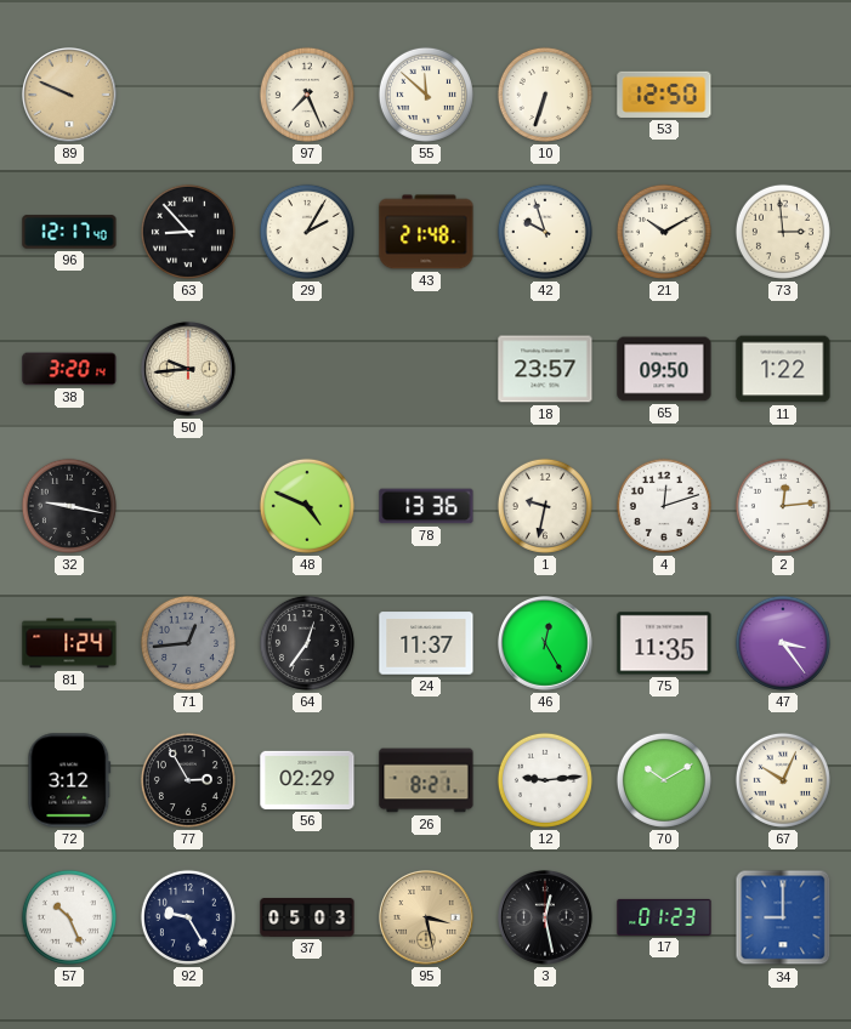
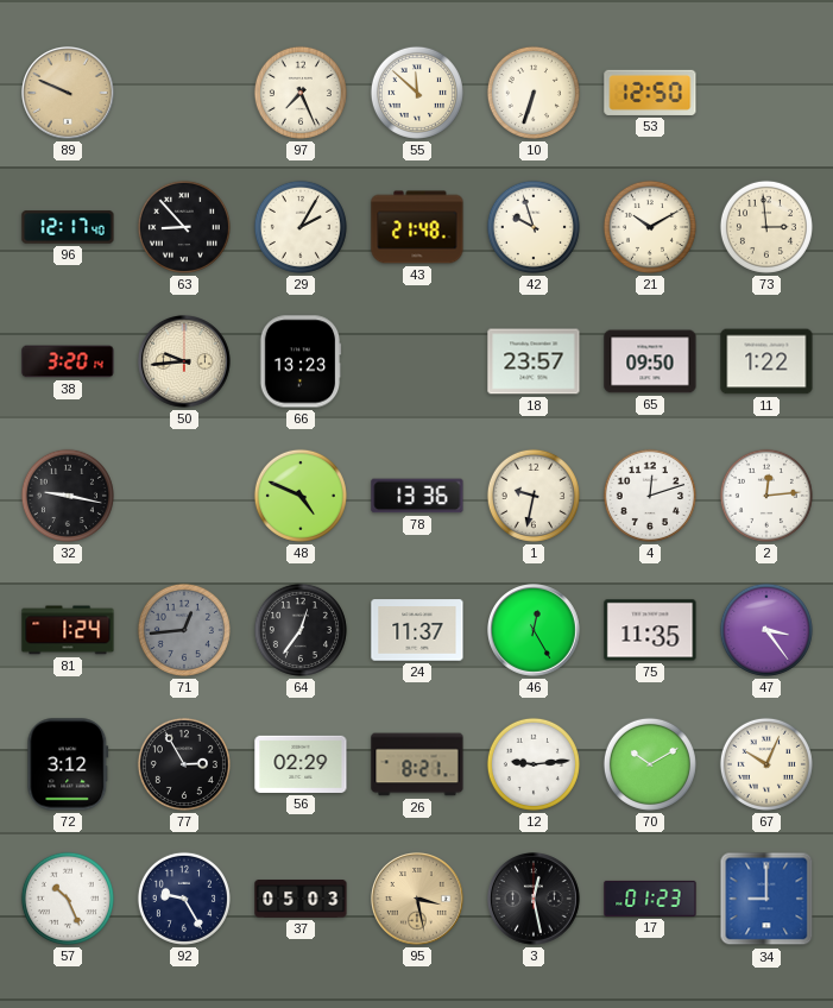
66: none -> 13:23 (301, 361)
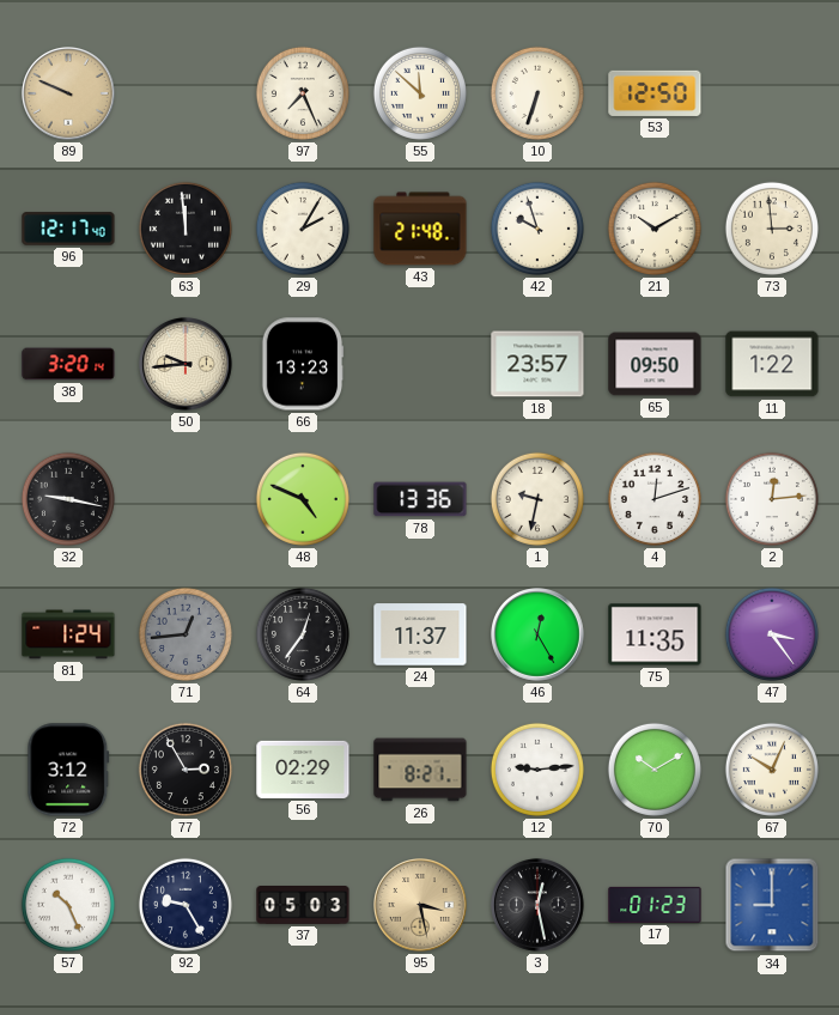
63: 8:53 -> 11:59 (186, 229)
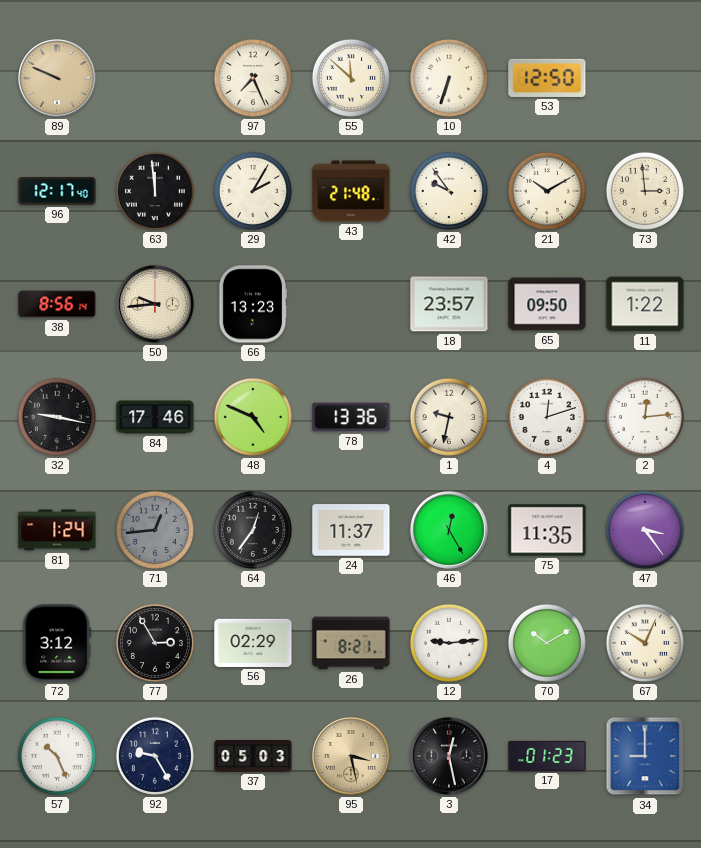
42: 9:57 -> 9:54 (449, 191)
38: 3:20 -> 8:56 (57, 304)
84: none -> 17:46 (155, 417)
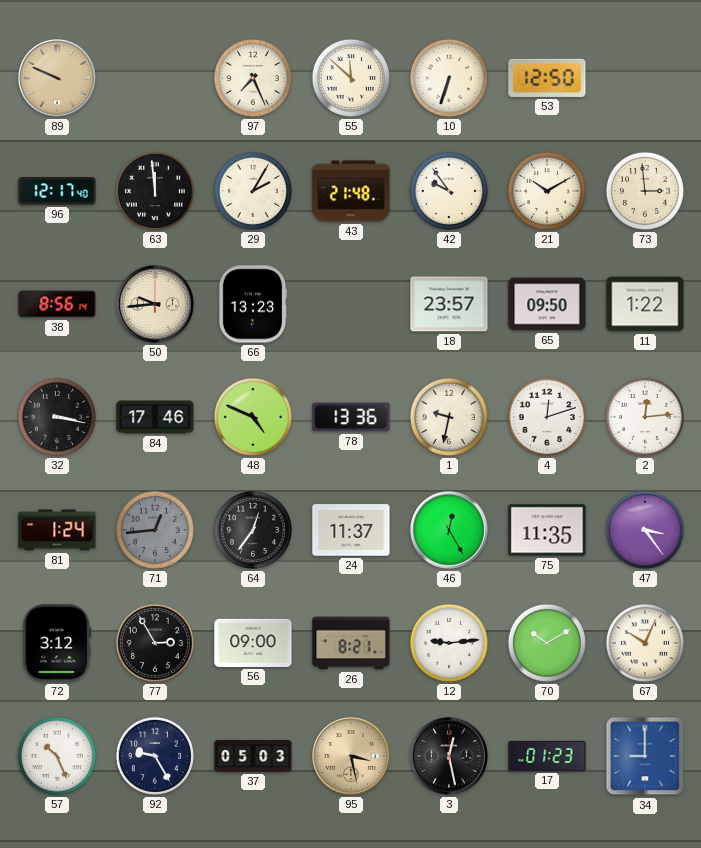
32: 9:17 -> 3:17 (57, 417)
56: 02:29 -> 09:00 (253, 643)
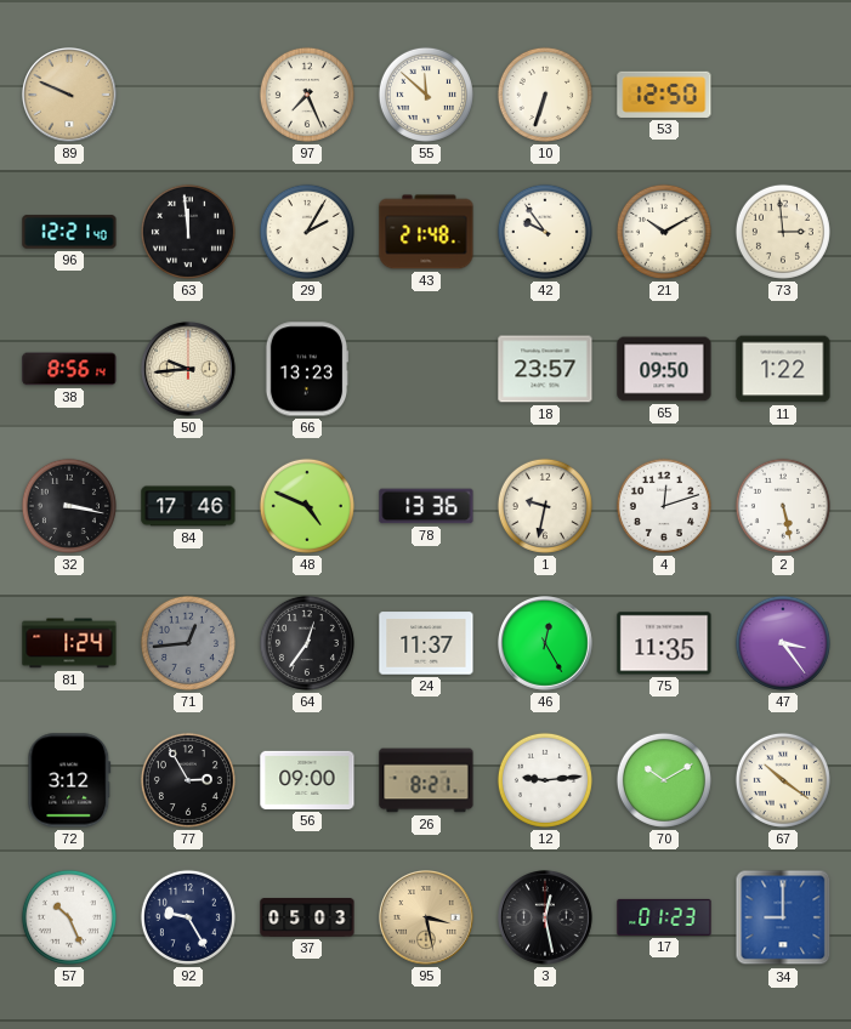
96: 12:17 -> 12:21 (69, 232)
2: 12:14 -> 5:28 (783, 506)
67: 10:04 -> 10:21 (783, 780)
